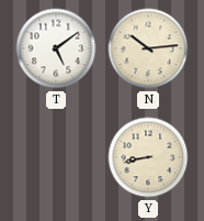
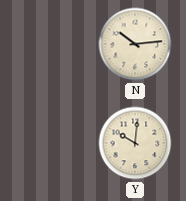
T: 5:09 -> none (56, 48)
Y: 8:43 -> 10:01 (135, 143)
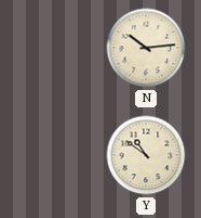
Y: 10:01 -> 10:51 (146, 155)
